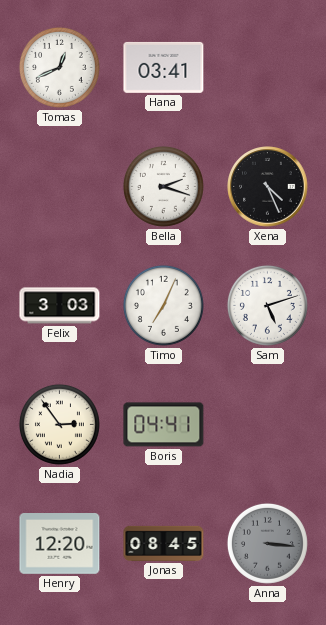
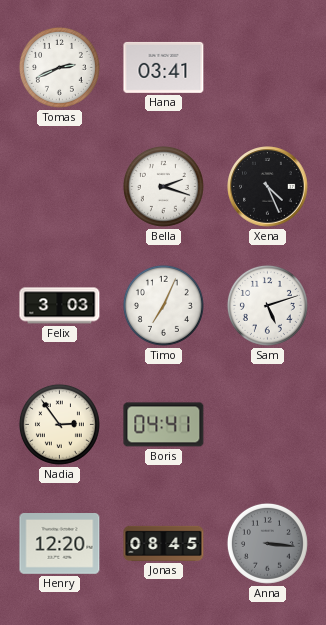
Tomas: 12:41 -> 2:41 (59, 67)
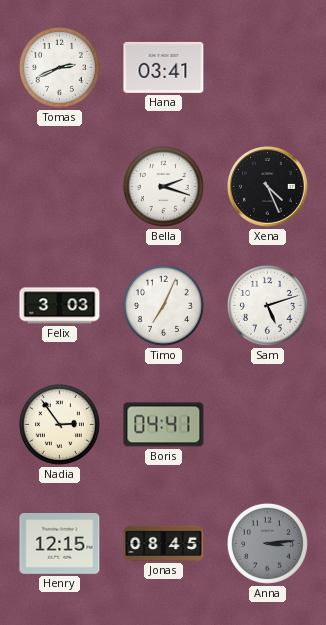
Henry: 12:20 -> 12:15 (60, 544)
Anna: 3:16 -> 3:14 (267, 543)
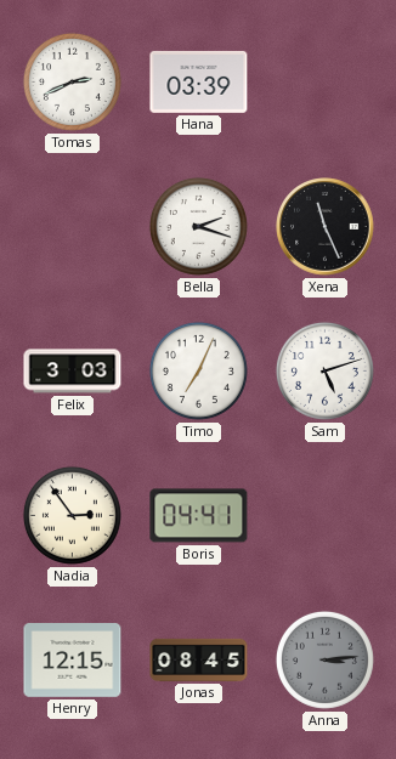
Hana: 03:41 -> 03:39 (199, 81)
Xena: 4:26 -> 11:26 (326, 227)
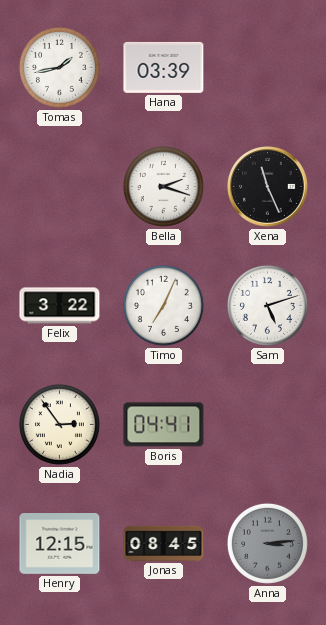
Tomas: 2:41 -> 1:43 (59, 67)
Felix: 3:03 -> 3:22 (60, 306)
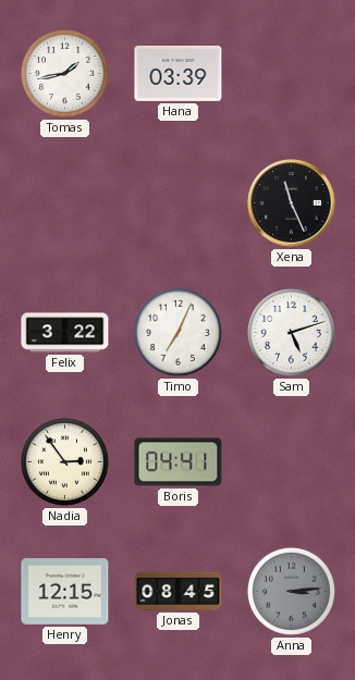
Bella: 2:18 -> none (163, 186)
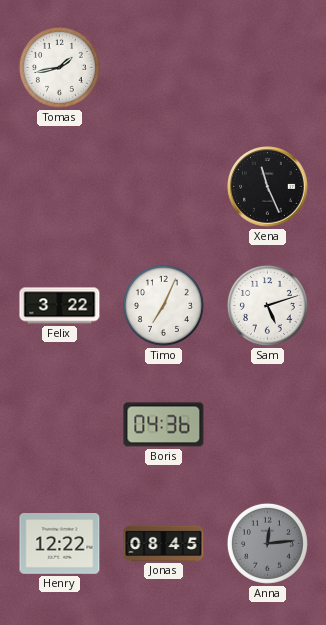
Hana: 03:39 -> none (179, 73)
Nadia: 2:54 -> none (64, 461)
Boris: 04:41 -> 04:36 (164, 425)
Henry: 12:15 -> 12:22 (60, 544)
Anna: 3:14 -> 12:14 (267, 543)
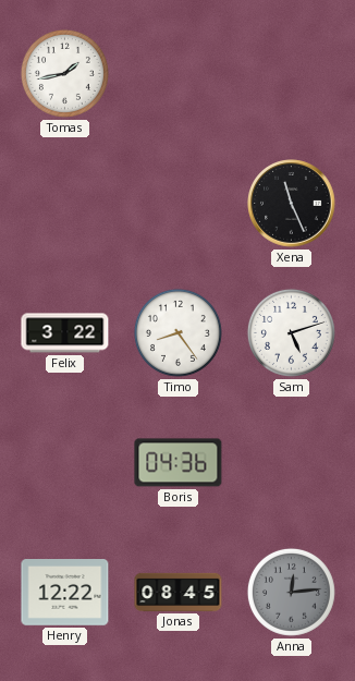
Timo: 7:04 -> 8:24 (177, 332)
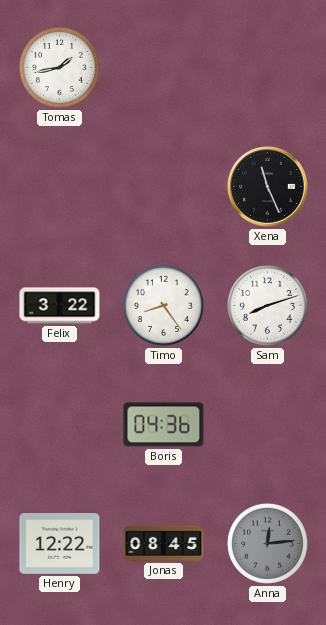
Sam: 5:12 -> 8:12 (267, 305)
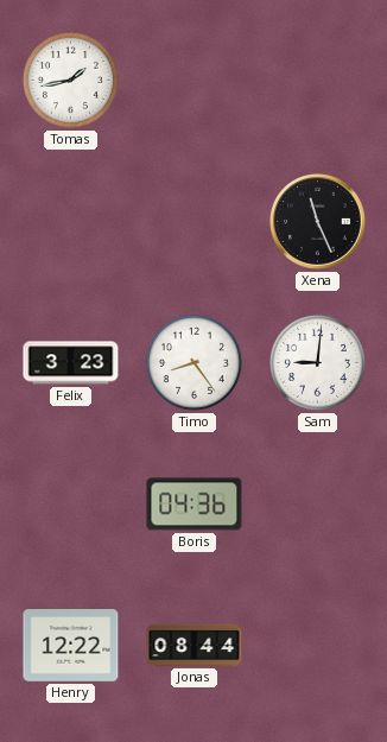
Felix: 3:22 -> 3:23 (71, 363)
Sam: 8:12 -> 9:01 (317, 362)
Jonas: 08:45 -> 08:44 (195, 645)
Anna: 12:14 -> none (267, 543)
